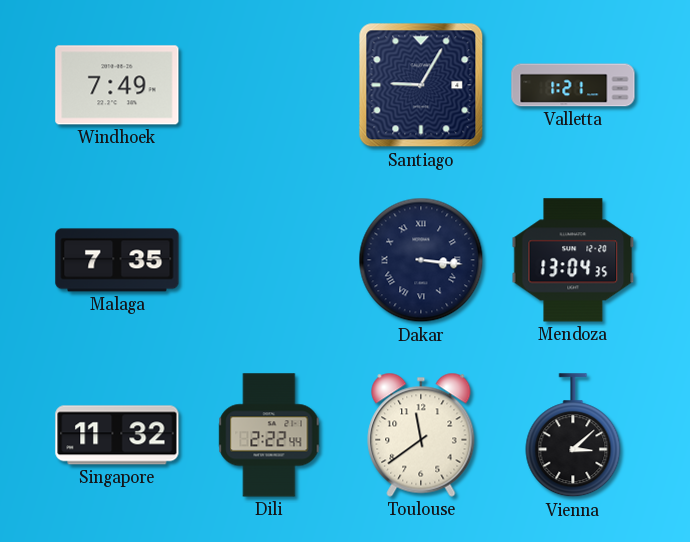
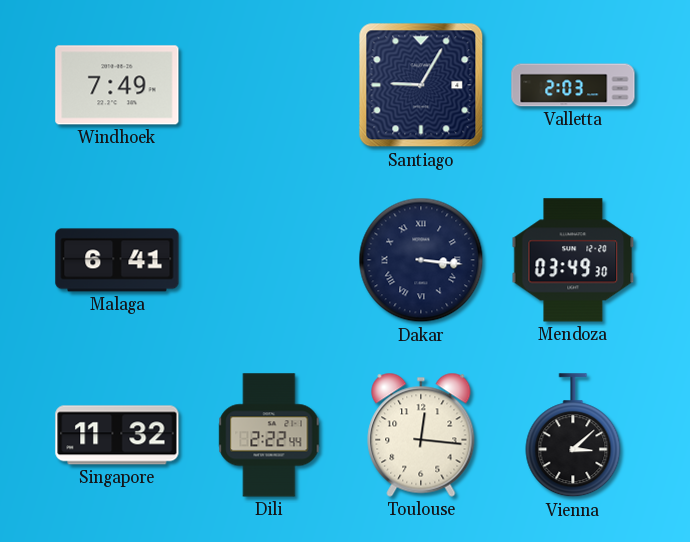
Valletta: 1:21 -> 2:03 (573, 85)
Malaga: 7:35 -> 6:41 (117, 260)
Mendoza: 13:04 -> 03:49 (573, 260)
Toulouse: 11:39 -> 12:16 (421, 435)
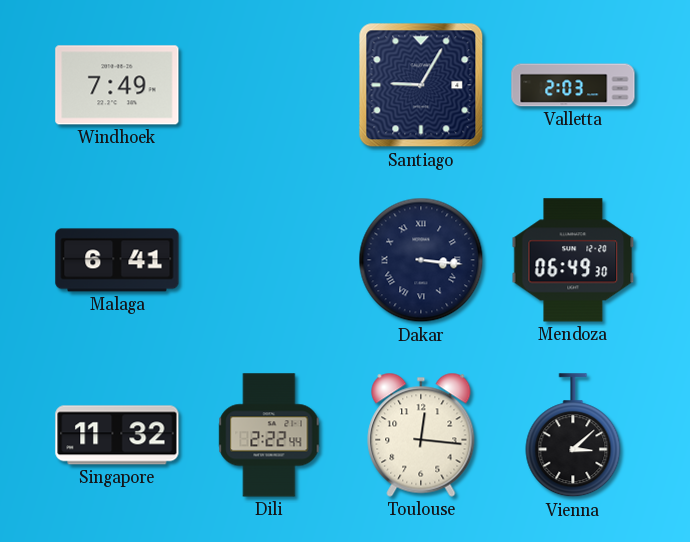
Mendoza: 03:49 -> 06:49 (573, 260)
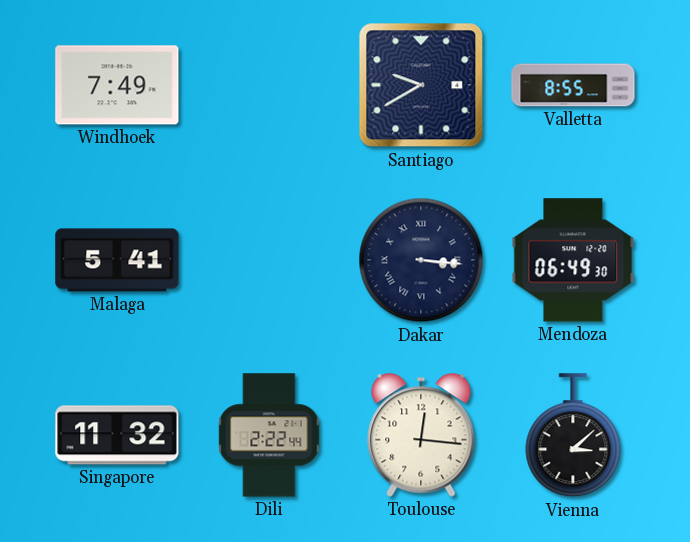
Santiago: 9:05 -> 9:40 (421, 85)
Valletta: 2:03 -> 8:55 (573, 85)
Malaga: 6:41 -> 5:41 (117, 260)
